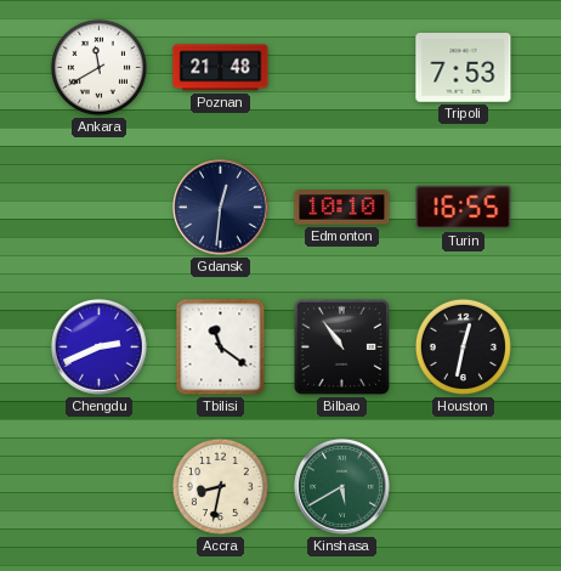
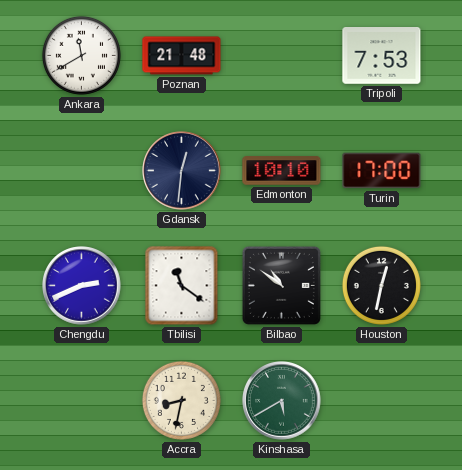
Turin: 16:55 -> 17:00 (382, 171)
Bilbao: 10:54 -> 10:51 (281, 285)
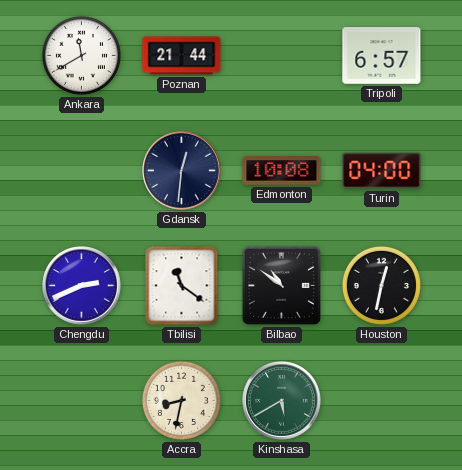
Poznan: 21:48 -> 21:44 (182, 56)
Tripoli: 7:53 -> 6:57 (382, 56)
Edmonton: 10:10 -> 10:08 (282, 171)
Turin: 17:00 -> 04:00 (382, 171)
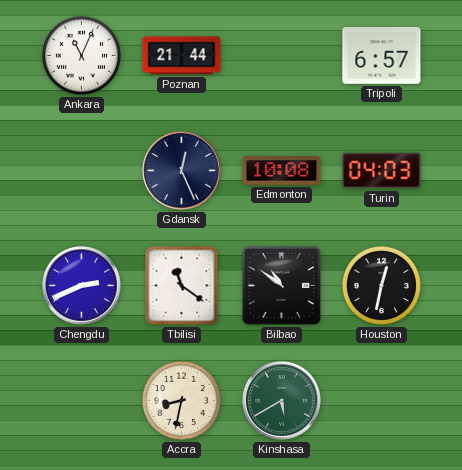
Ankara: 11:40 -> 11:04 (81, 55)
Gdansk: 12:31 -> 12:26 (182, 171)
Turin: 04:00 -> 04:03 (382, 171)
